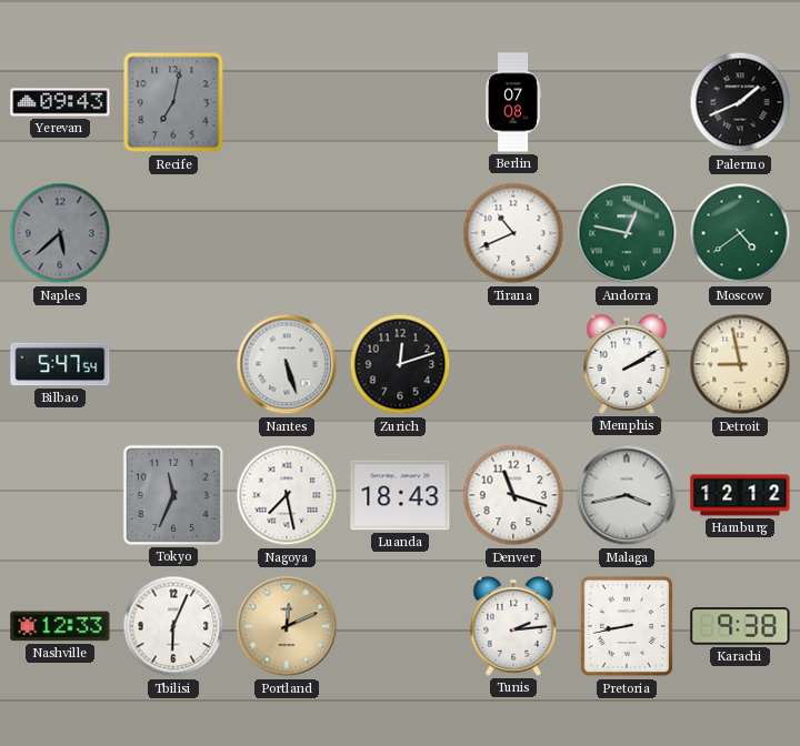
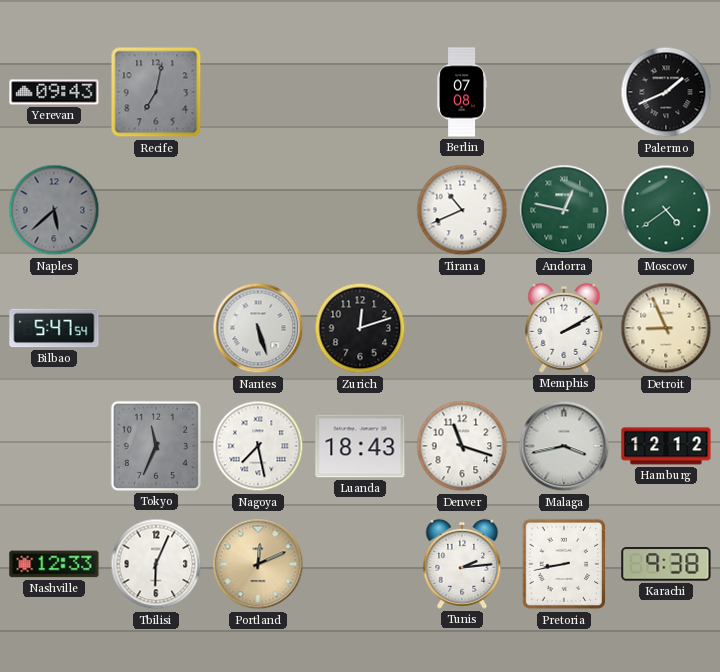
Detroit: 8:58 -> 8:56 (666, 328)
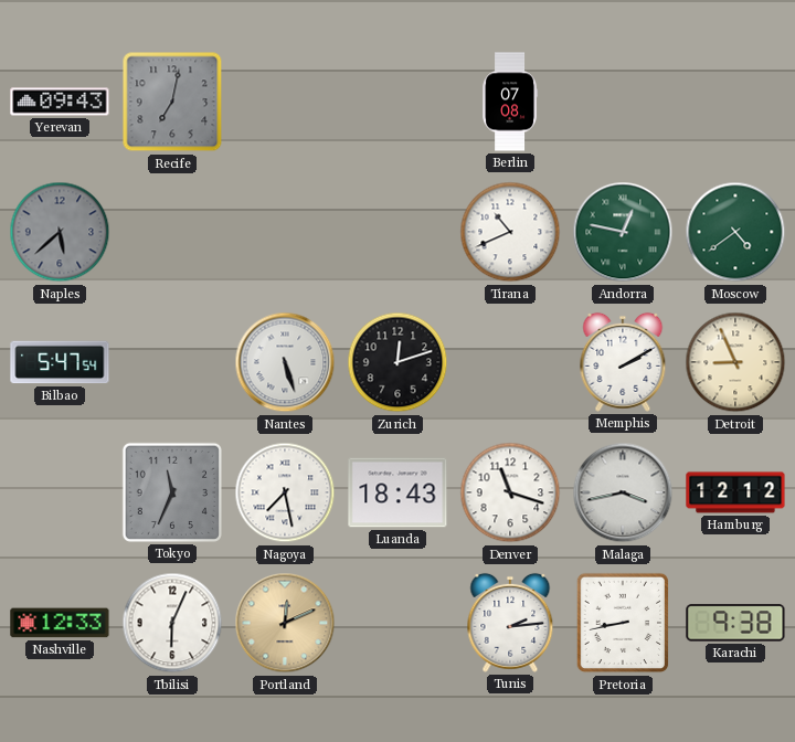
Palermo: 1:41 -> none (666, 92)
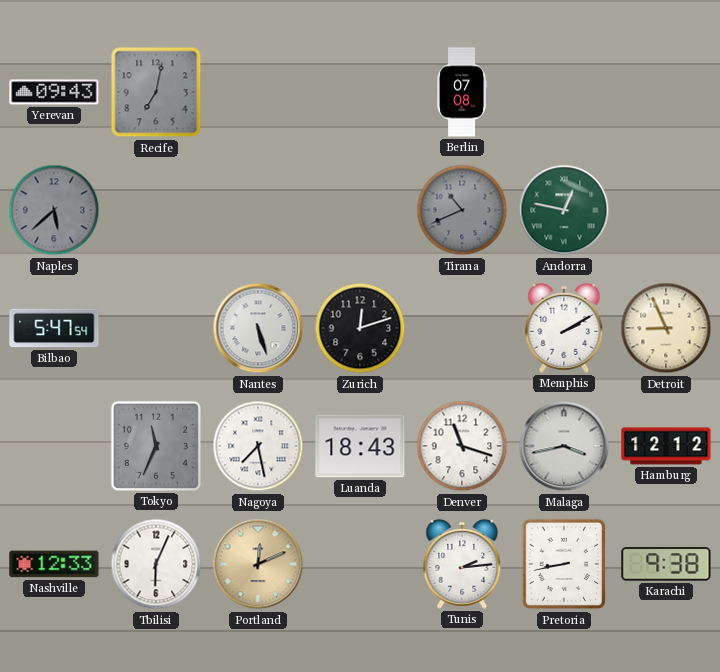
Tirana dial: white -> grey (462, 210)
Moscow: 4:39 -> none (735, 232)
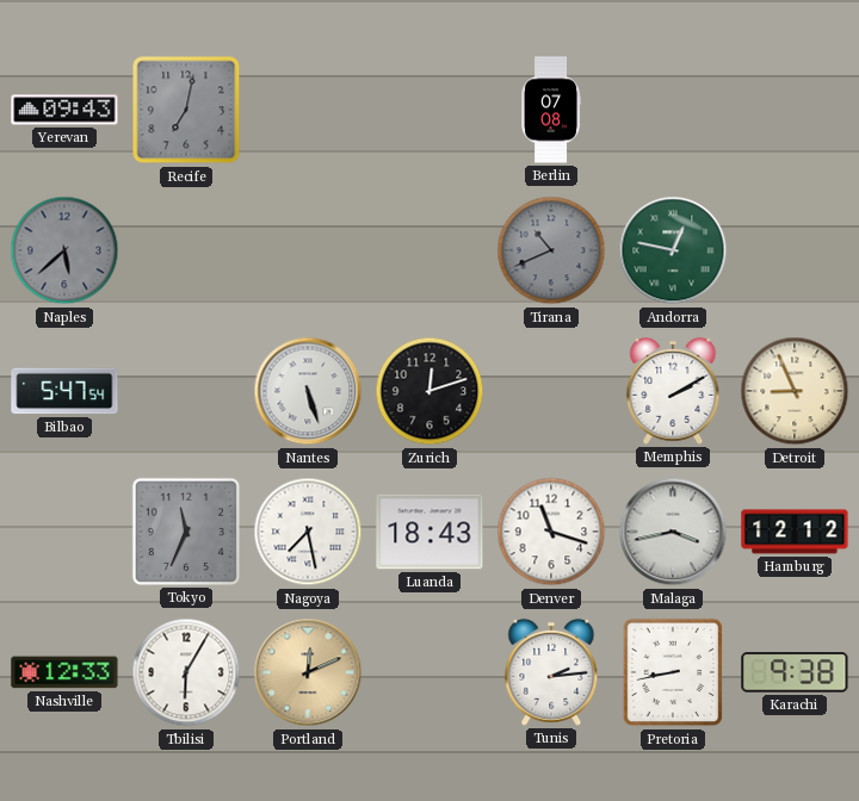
Tbilisi: 6:04 -> 6:05 (186, 672)
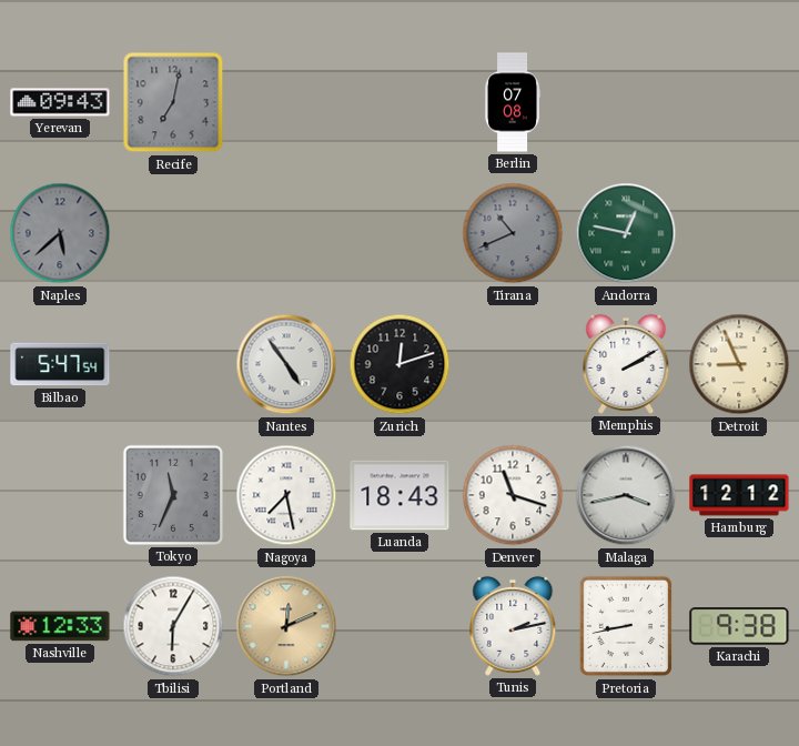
Nantes: 5:27 -> 4:54 (286, 364)
Tunis: 2:14 -> 2:13 (513, 626)
